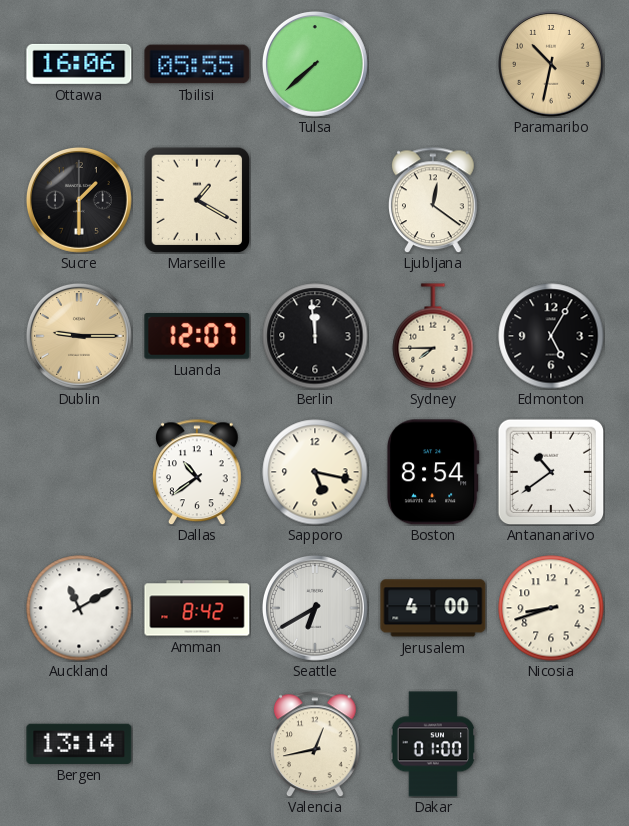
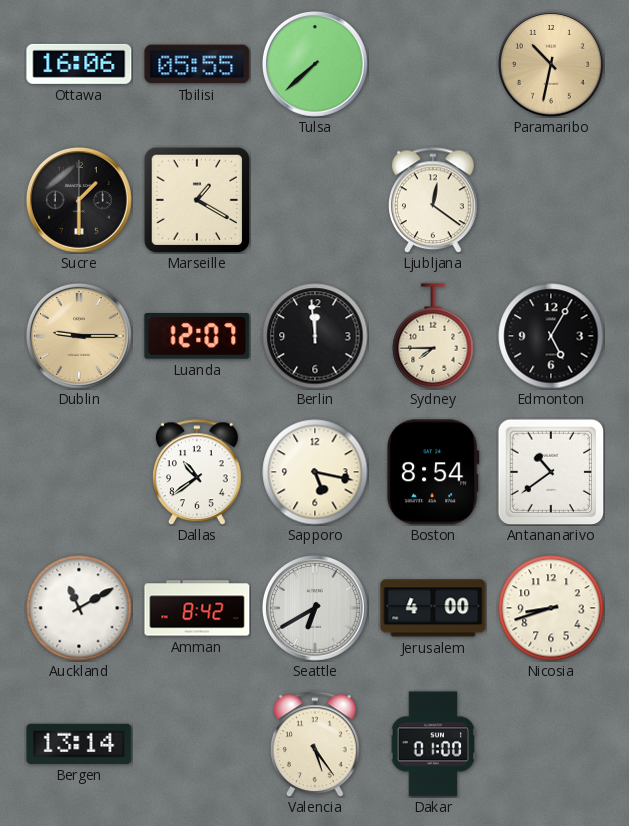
Valencia: 12:43 -> 5:24 (316, 744)
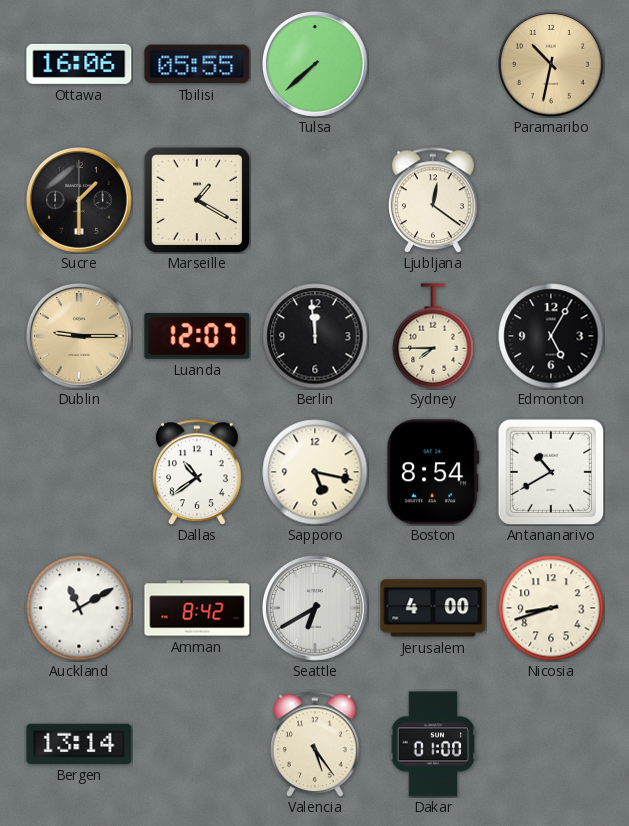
Antananarivo: 10:39 -> 10:40 (551, 472)
